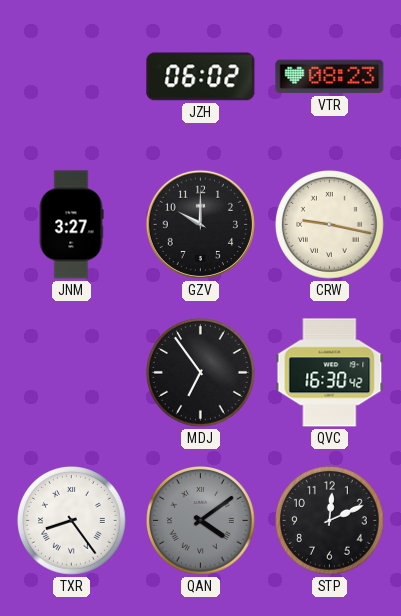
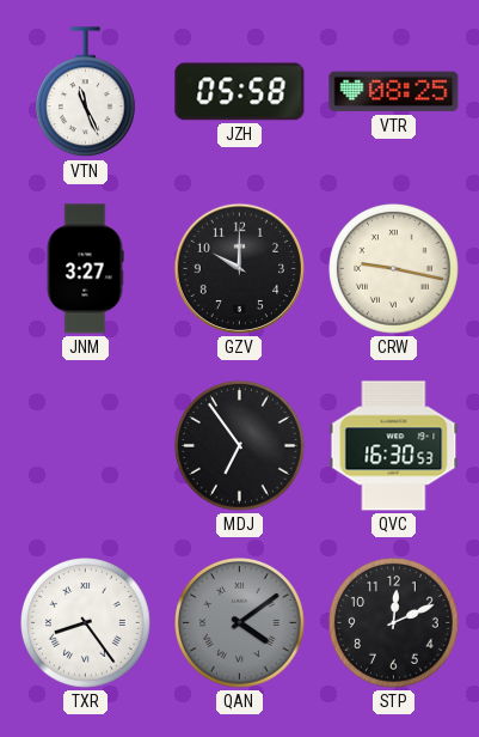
VTN: none -> 11:26 (85, 92)
JZH: 06:02 -> 05:58 (240, 92)
VTR: 08:23 -> 08:25 (394, 92)
QVC: 16:30:42 -> 16:30:53 (394, 446)
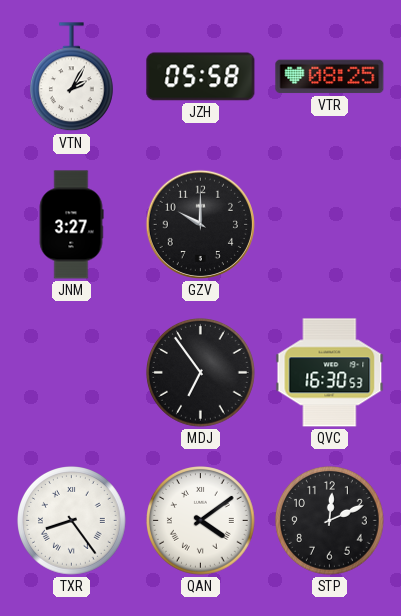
VTN: 11:26 -> 2:05 (71, 77)
CRW: 9:17 -> none (394, 269)
QAN dial: grey -> white (201, 521)
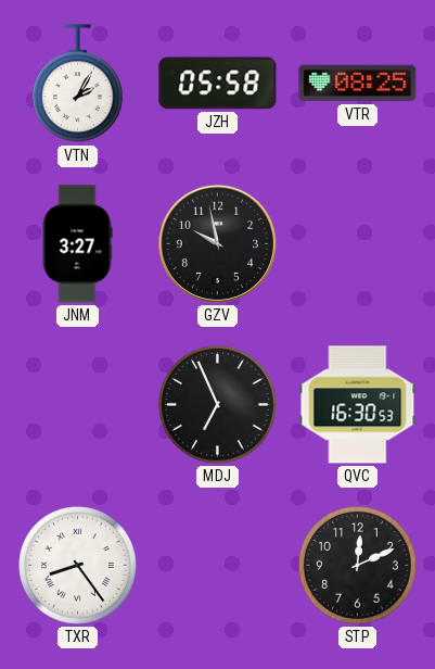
GZV: 10:00 -> 9:58 (217, 243)
MDJ: 6:54 -> 6:56 (218, 405)
QAN: 4:09 -> none (201, 521)
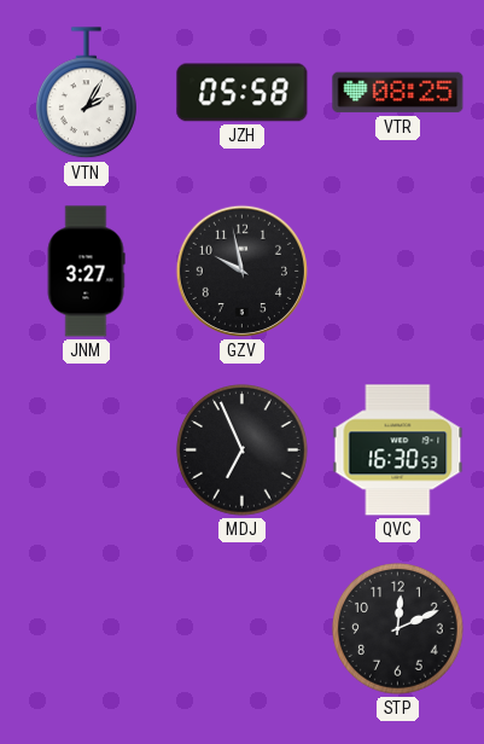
TXR: 8:24 -> none (78, 566)
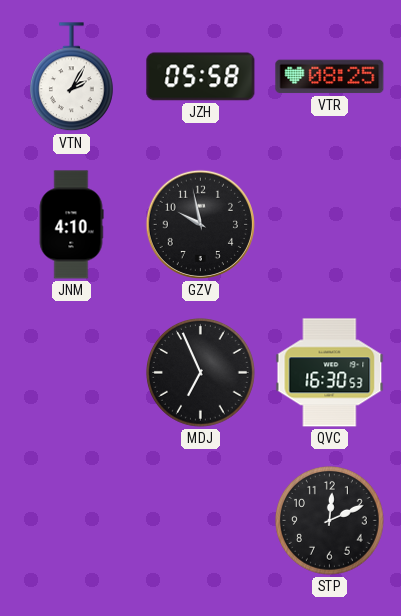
JNM: 3:27 -> 4:10 (71, 225)
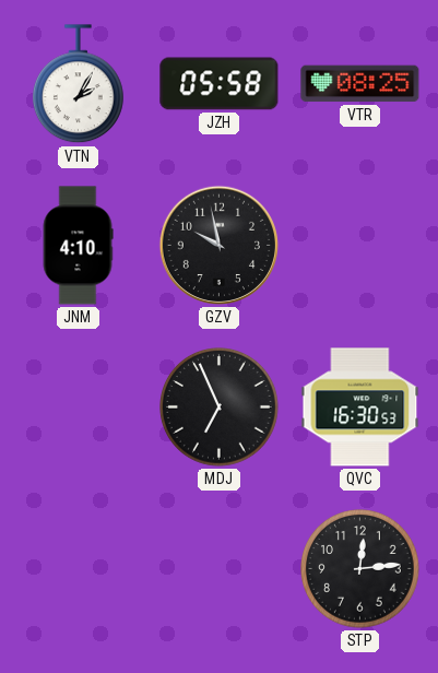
STP: 12:11 -> 12:14 (360, 569)
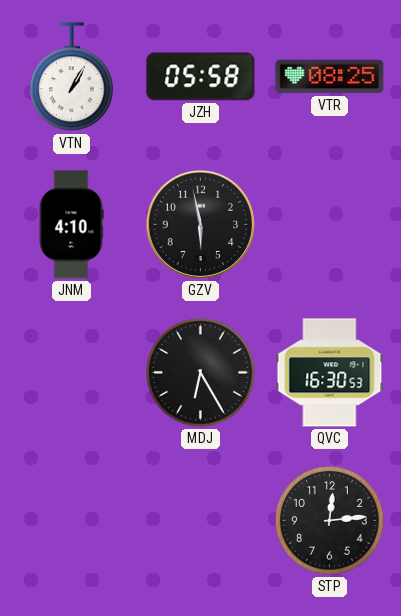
VTN: 2:05 -> 1:05 (71, 77)
GZV: 9:58 -> 5:58 (200, 224)
MDJ: 6:56 -> 6:25 (201, 373)
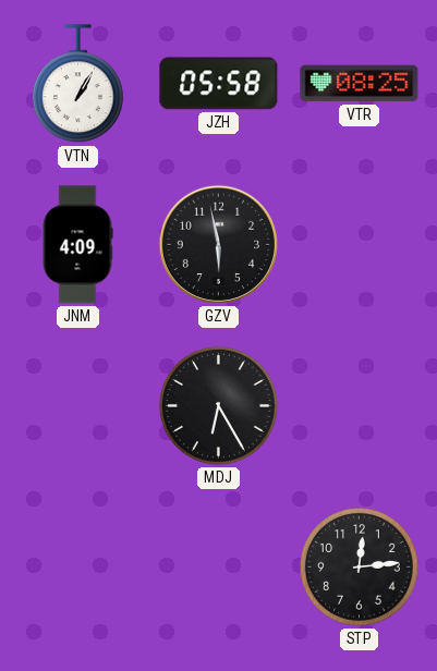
JNM: 4:10 -> 4:09 (77, 245)
QVC: 16:30 -> none (330, 373)
